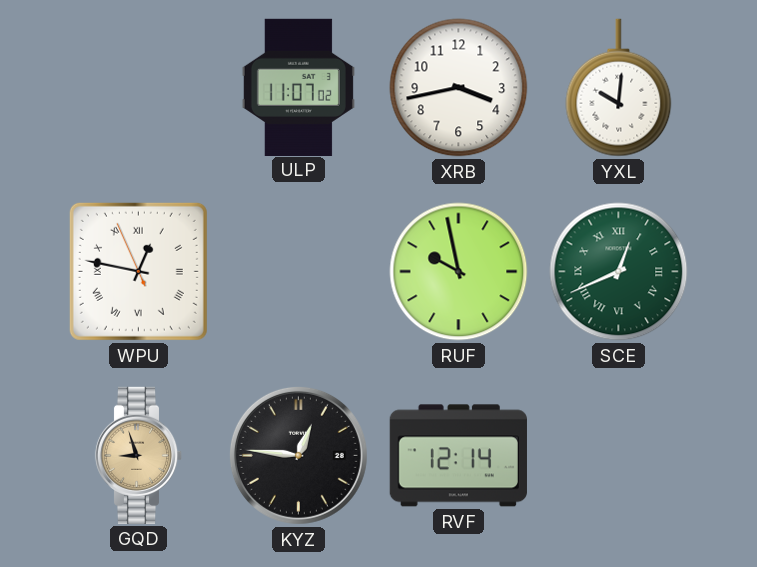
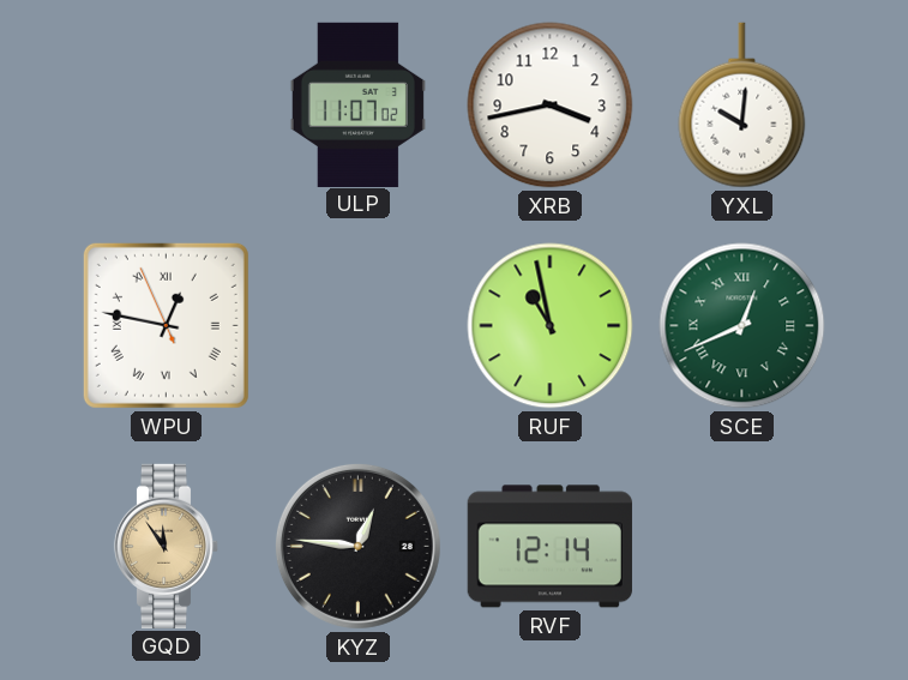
RUF: 9:58 -> 10:58 (551, 326)
GQD: 8:57 -> 11:54 (167, 546)
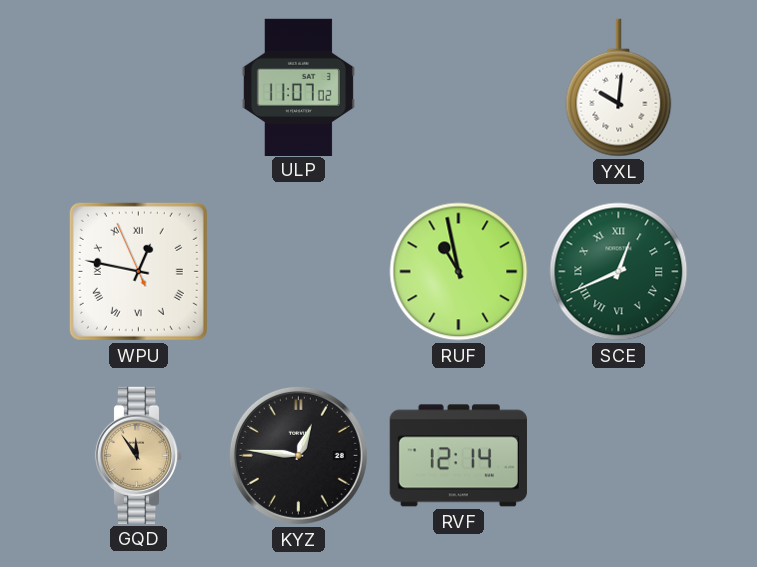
XRB: 3:43 -> none (551, 106)
